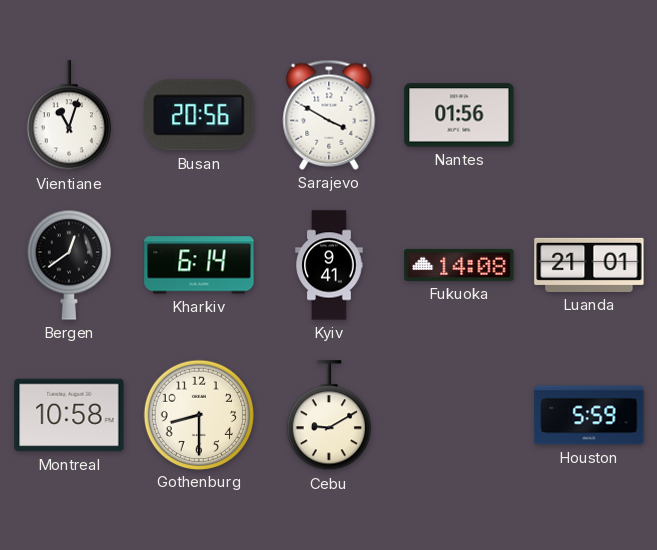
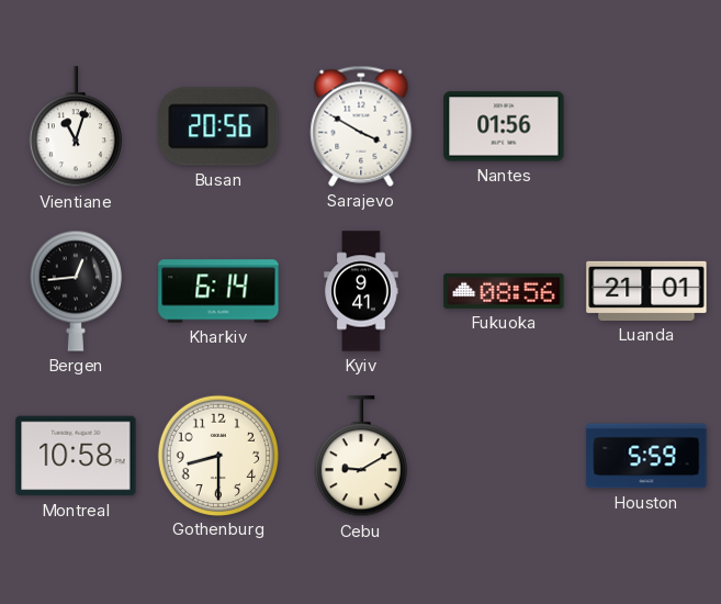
Bergen: 12:39 -> 12:44 (76, 291)
Fukuoka: 14:08 -> 08:56 (504, 291)
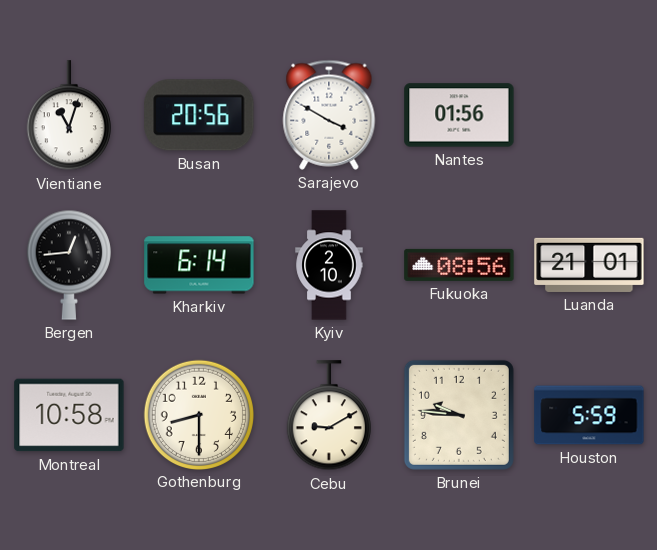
Kyiv: 9:41 -> 2:10 (329, 265)
Brunei: none -> 9:46 (459, 415)
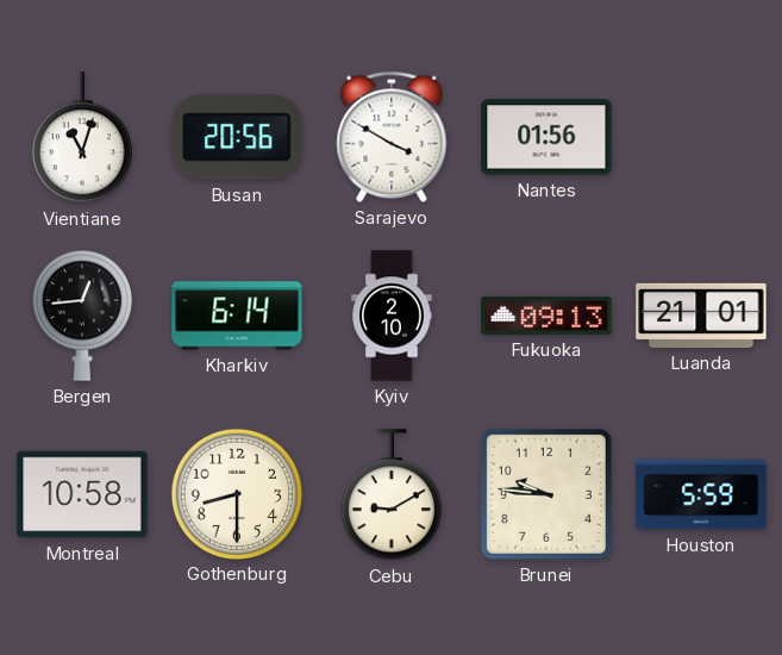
Fukuoka: 08:56 -> 09:13 (546, 316)
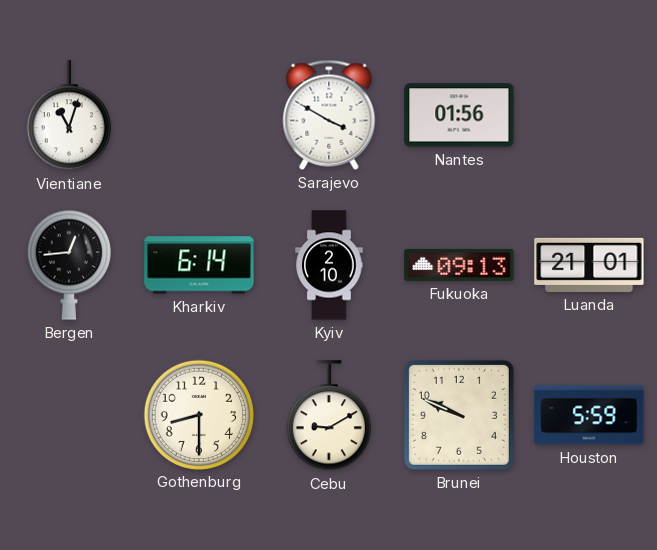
Busan: 20:56 -> none (237, 137)
Montreal: 10:58 -> none (82, 494)
Brunei: 9:46 -> 9:49 (459, 415)
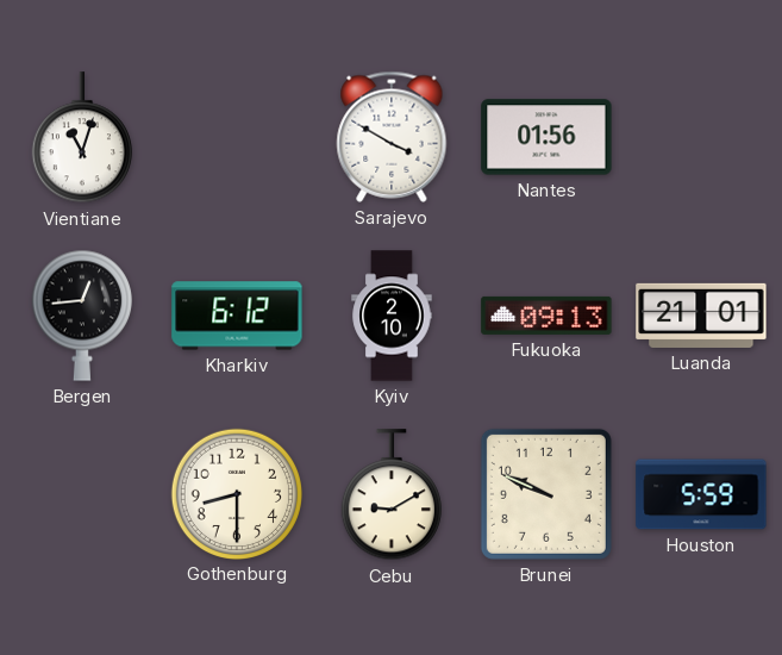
Kharkiv: 6:14 -> 6:12 (237, 316)
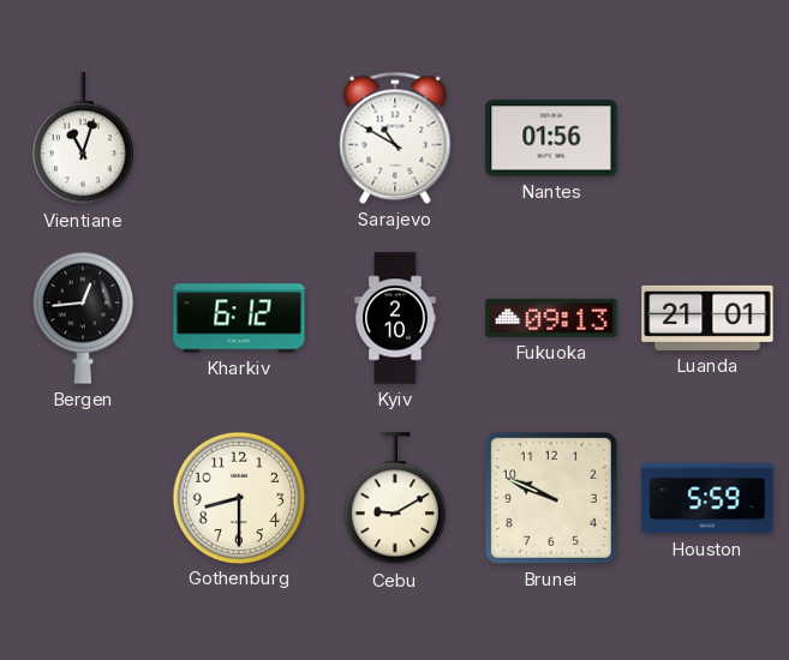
Sarajevo: 3:50 -> 10:50 (395, 138)
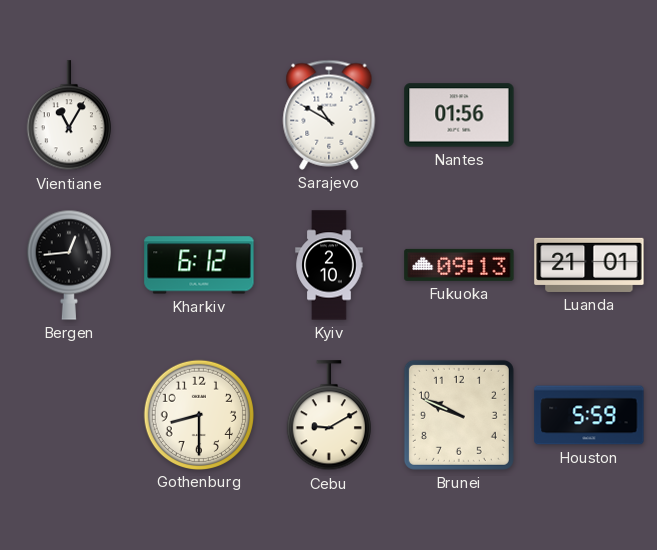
Vientiane: 11:03 -> 11:05 (69, 116)
